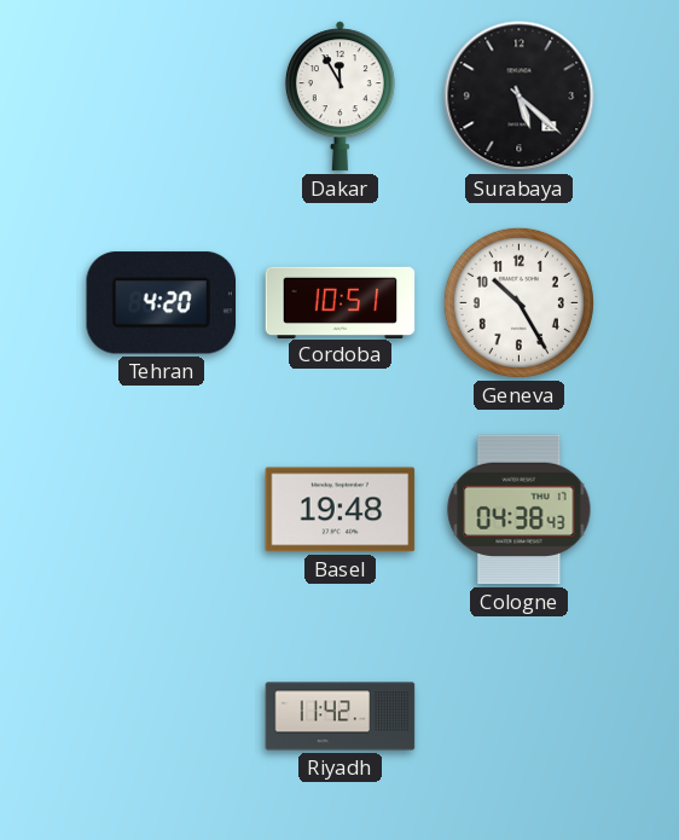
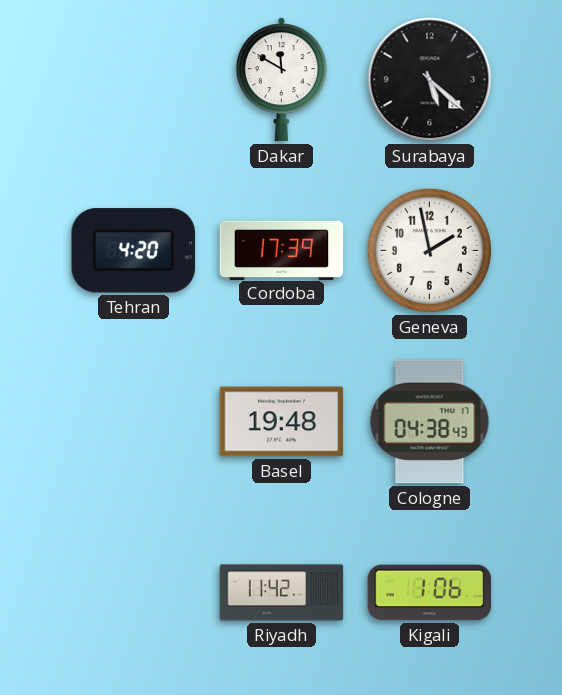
Dakar: 11:55 -> 11:50 (281, 80)
Cordoba: 10:51 -> 17:39 (282, 250)
Geneva: 10:25 -> 1:58 (429, 250)
Kigali: none -> 1:06 (430, 593)
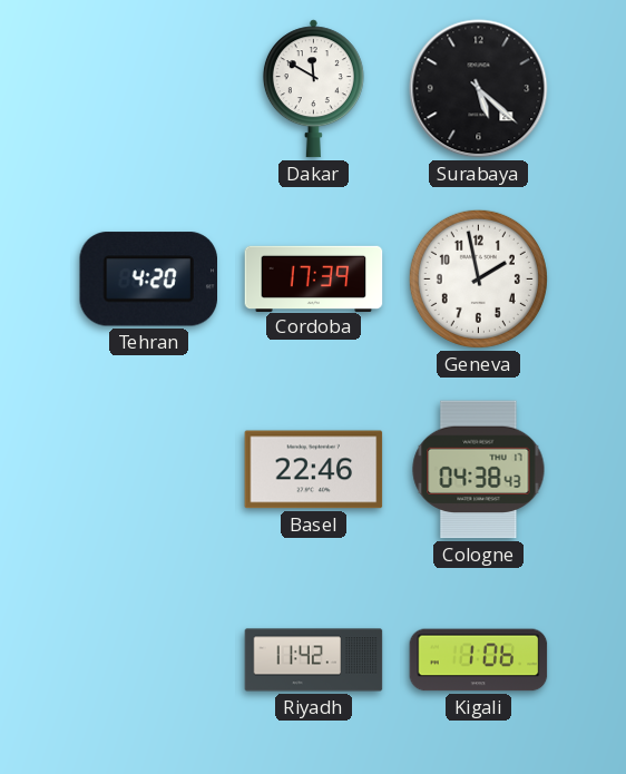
Basel: 19:48 -> 22:46 (314, 470)
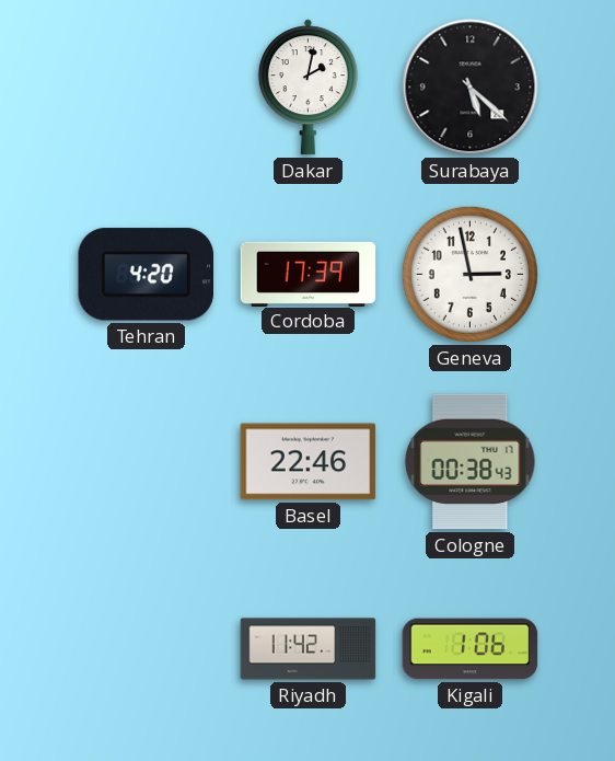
Dakar: 11:50 -> 2:02 (307, 88)
Geneva: 1:58 -> 2:58 (469, 274)
Cologne: 04:38 -> 00:38 (471, 462)
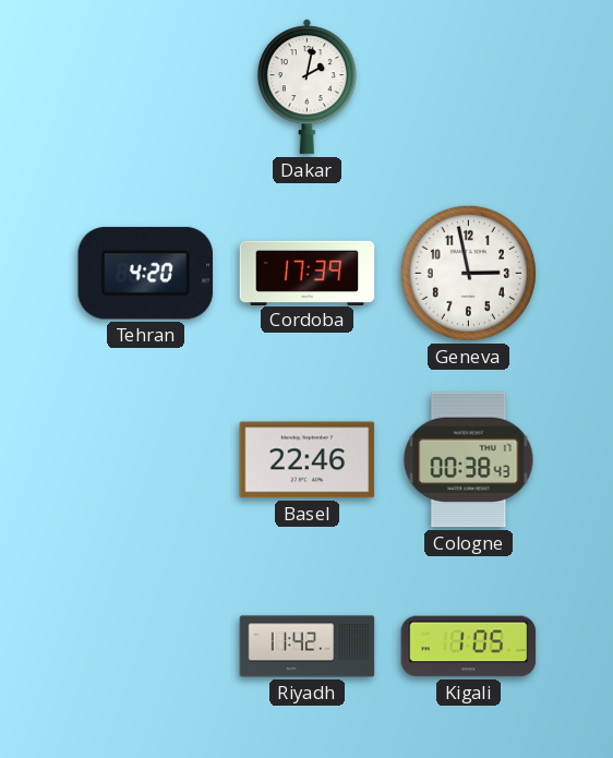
Surabaya: 5:22 -> none (471, 88)
Kigali: 1:06 -> 1:05 (469, 647)
